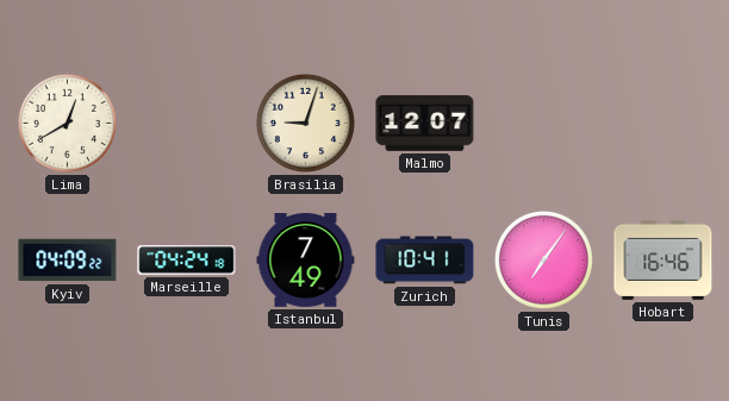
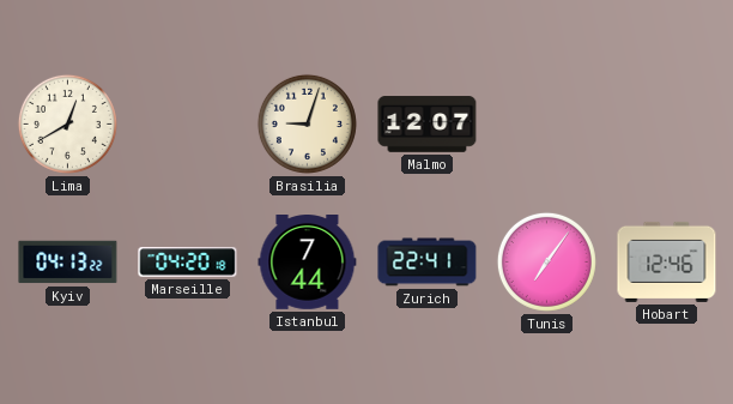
Kyiv: 04:09 -> 04:13 (68, 263)
Marseille: 04:24 -> 04:20 (188, 263)
Istanbul: 7:49 -> 7:44 (308, 263)
Zurich: 10:41 -> 22:41 (428, 263)
Hobart: 16:46 -> 12:46 (667, 261)
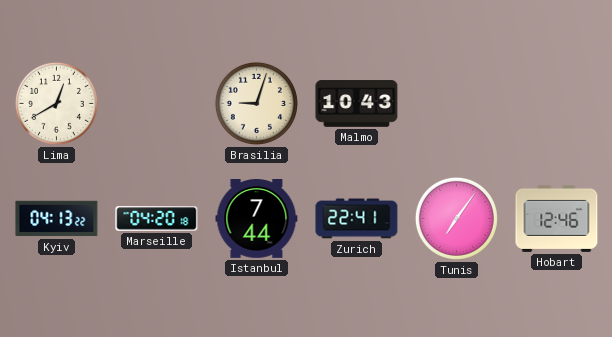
Malmo: 12:07 -> 10:43 (357, 104)
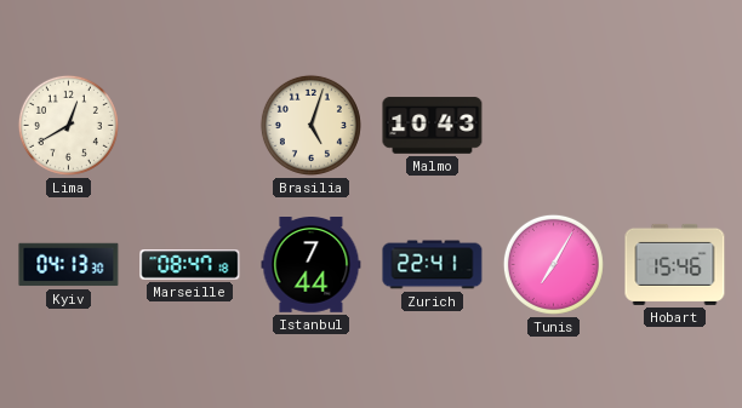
Brasilia: 9:03 -> 5:03 (310, 125)
Kyiv: 04:13:22 -> 04:13:30 (69, 265)
Marseille: 04:20 -> 08:47 (190, 265)
Tunis: 7:06 -> 7:05 (553, 264)
Hobart: 12:46 -> 15:46 (675, 264)
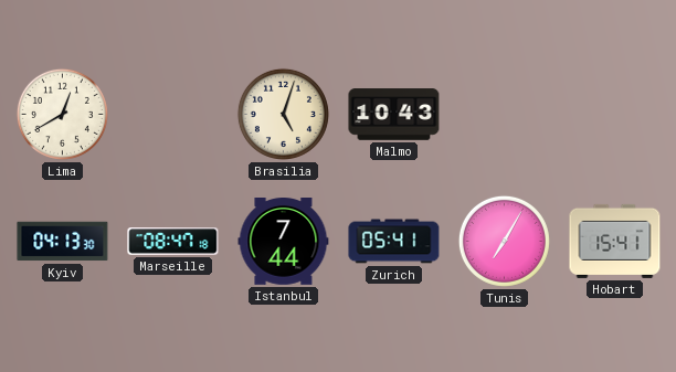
Zurich: 22:41 -> 05:41 (394, 242)
Hobart: 15:46 -> 15:41 (615, 241)
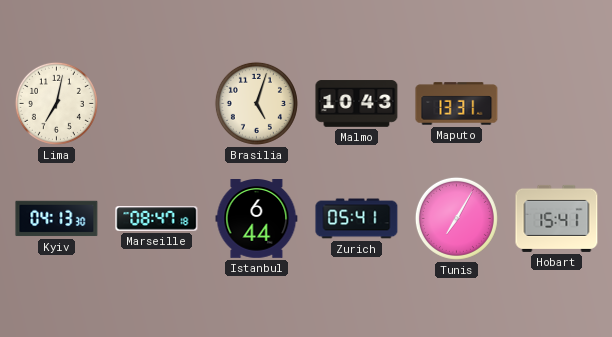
Lima: 12:40 -> 7:02 (56, 103)
Maputo: none -> 13:31 (457, 104)
Istanbul: 7:44 -> 6:44 (257, 219)
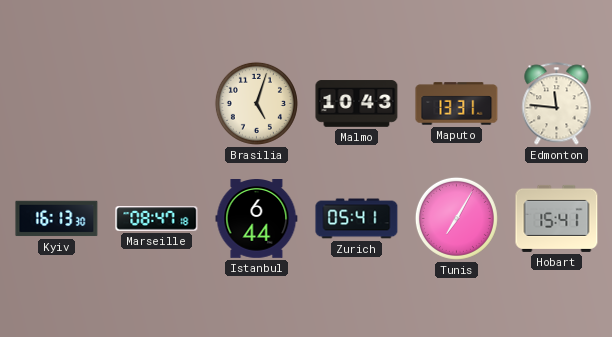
Lima: 7:02 -> none (56, 103)
Edmonton: none -> 11:46 (557, 104)
Kyiv: 04:13 -> 16:13 (57, 219)
